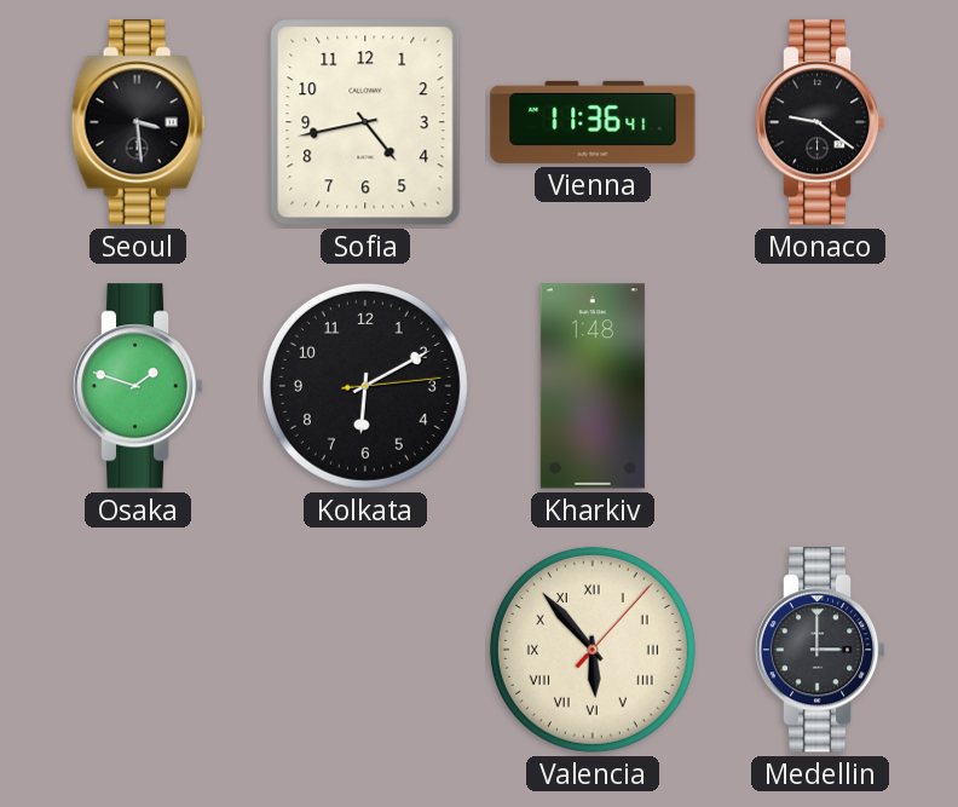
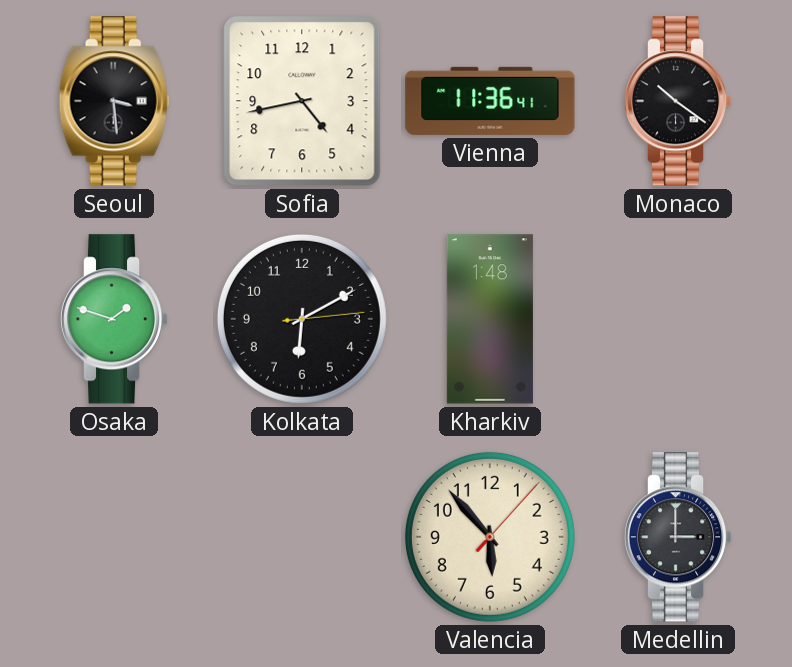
Monaco: 9:21 -> 10:21 (678, 101)
Valencia numerals: Roman -> Arabic (490, 537)
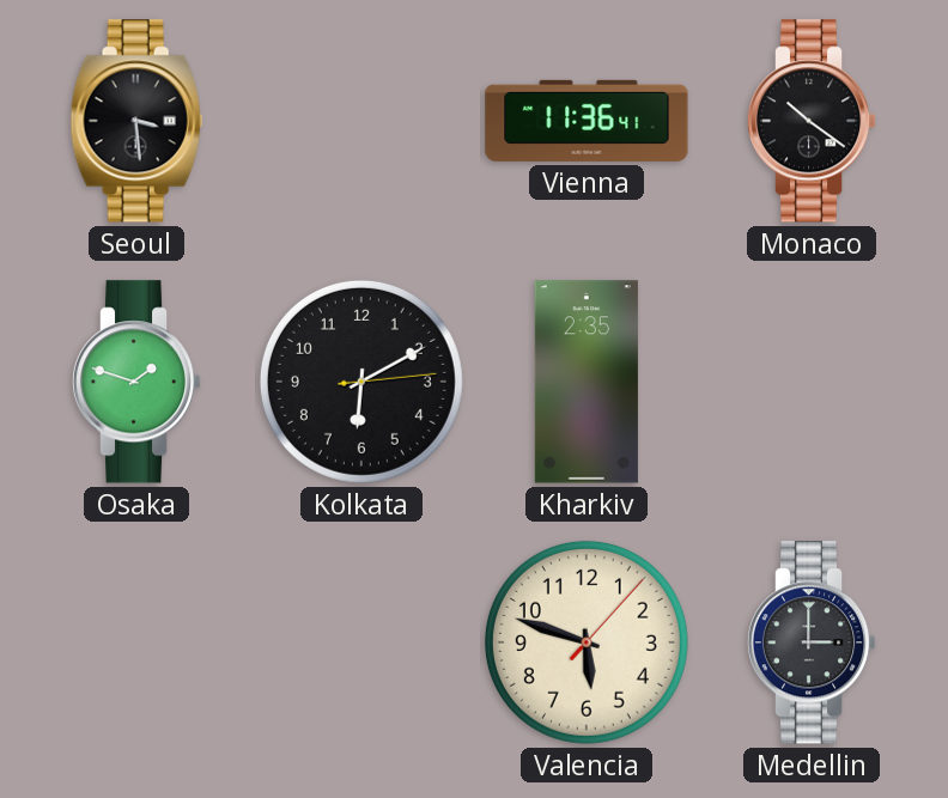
Sofia: 4:43 -> none (302, 101)
Kharkiv: 1:48 -> 2:35 (587, 382)
Valencia: 5:53 -> 5:48 (587, 642)
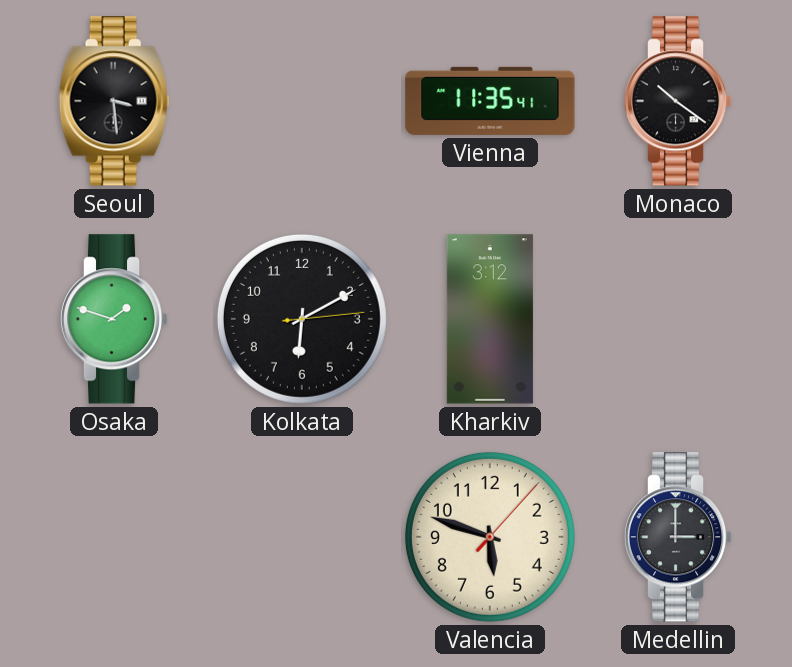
Vienna: 11:36 -> 11:35 (490, 101)
Kharkiv: 2:35 -> 3:12 (490, 319)
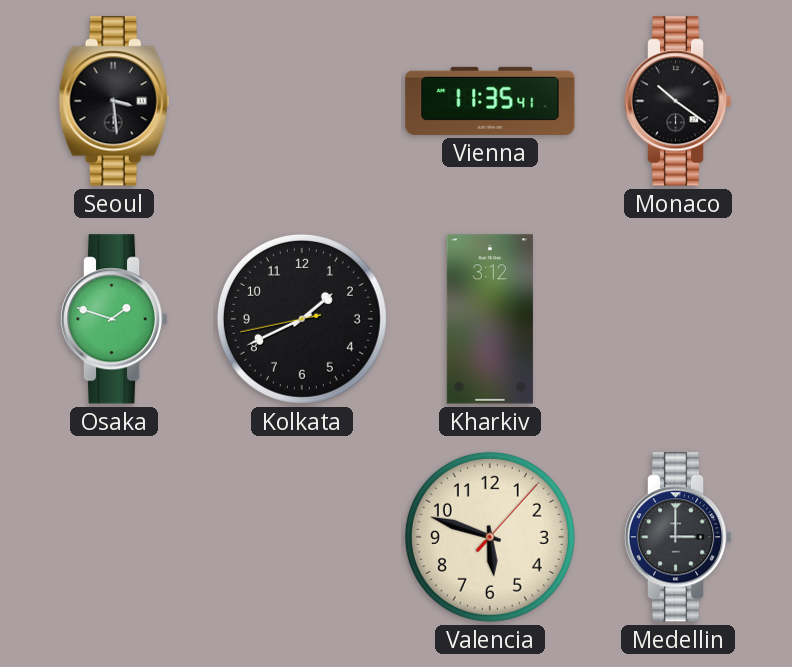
Kolkata: 6:10 -> 1:40 (302, 319)
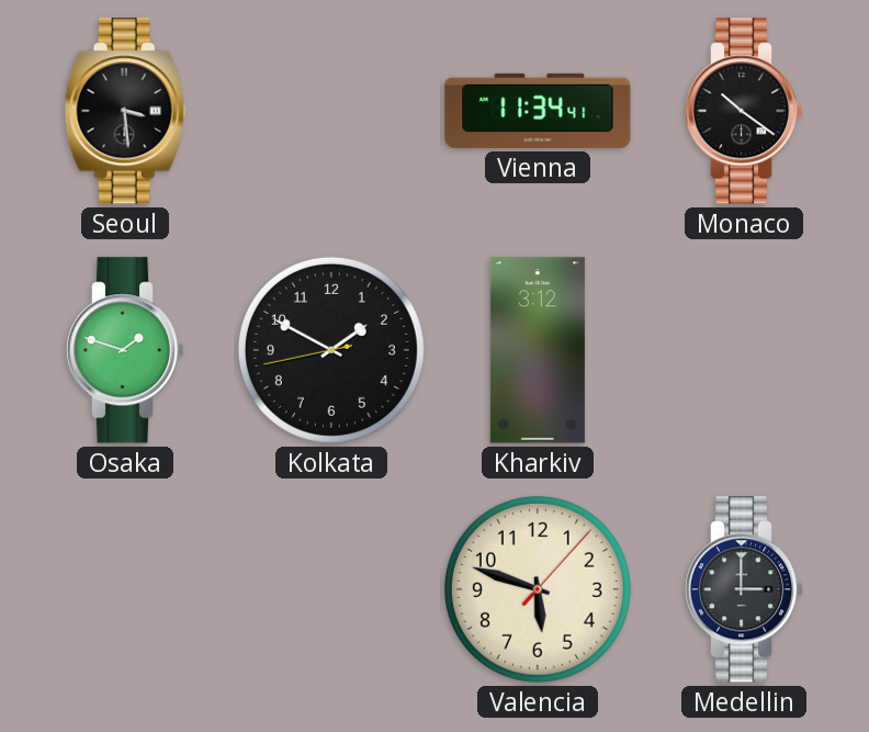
Vienna: 11:35 -> 11:34 (538, 111)
Kolkata: 1:40 -> 1:49 (331, 350)
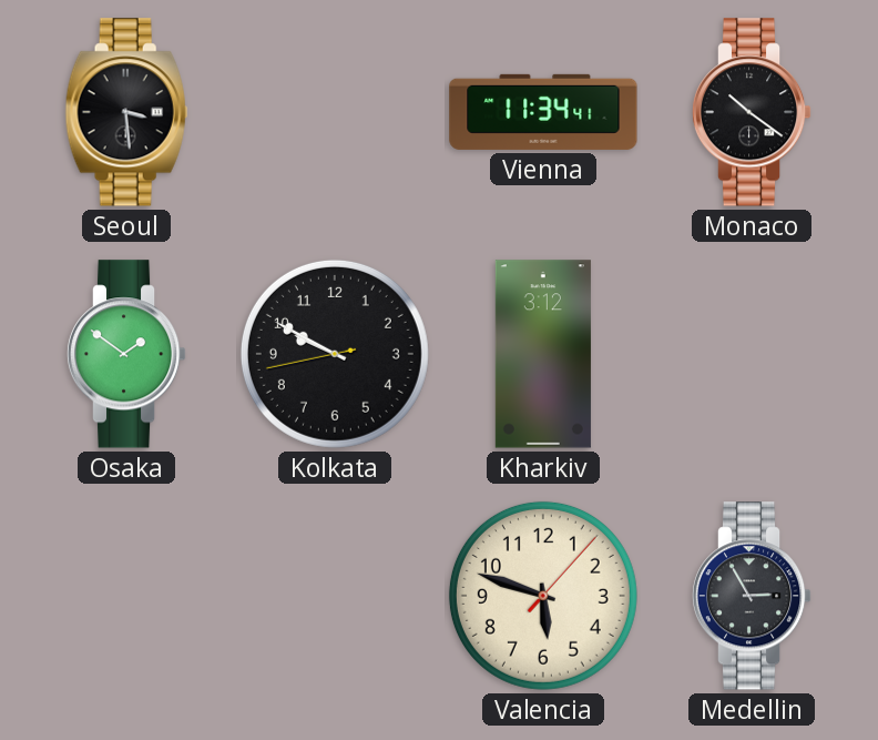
Osaka: 1:48 -> 1:51 (126, 354)
Kolkata: 1:49 -> 9:49 (335, 354)
Medellin: 3:00 -> 2:55 (752, 596)
